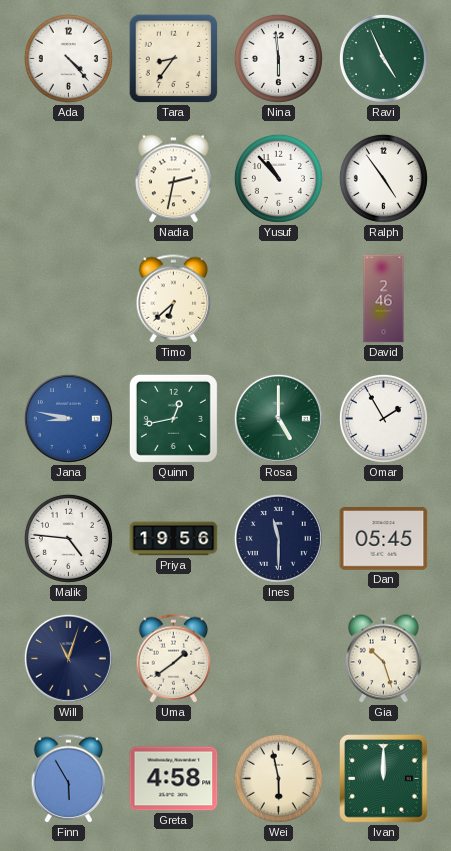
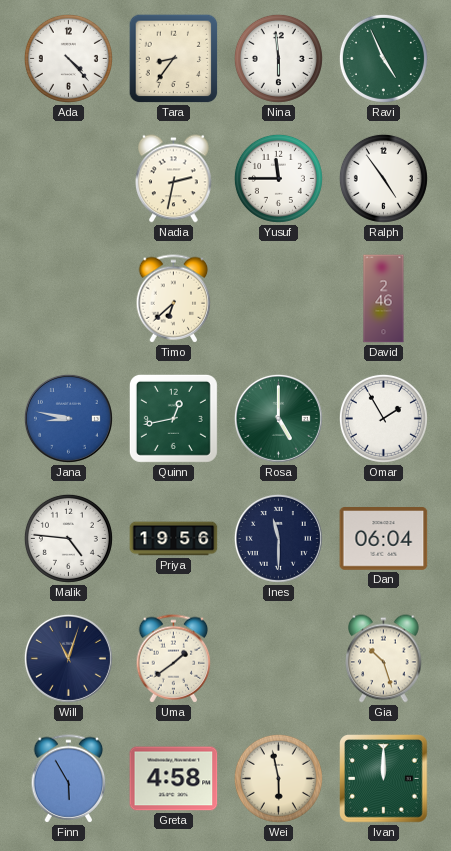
Yusuf: 10:53 -> 11:45 (278, 178)
Dan: 05:45 -> 06:04 (384, 539)
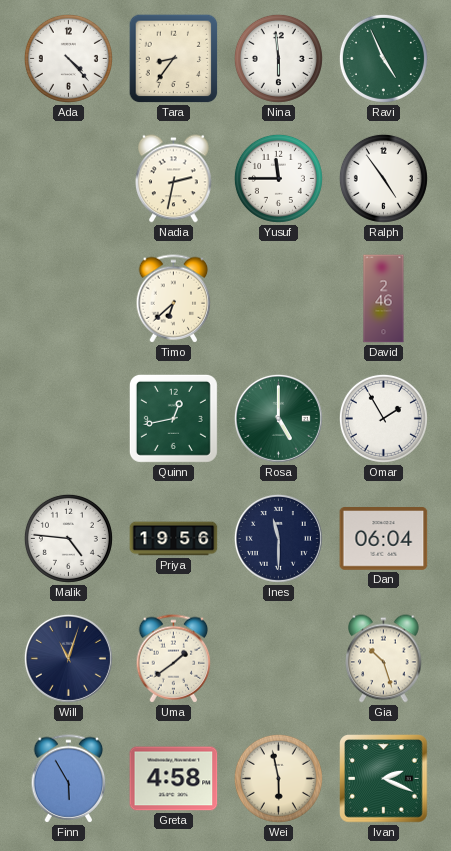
Jana: 8:47 -> none (68, 418)
Ivan: 12:00 -> 2:19 (384, 779)
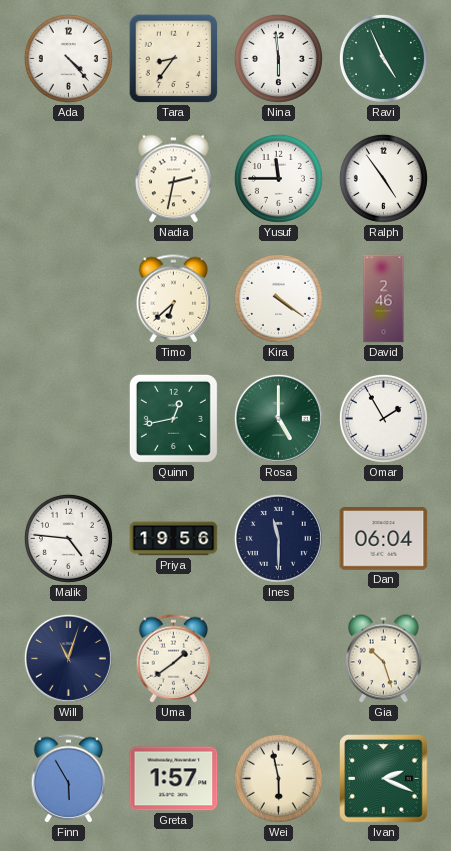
Kira: none -> 4:21 (278, 298)
Greta: 4:58 -> 1:57 (174, 779)
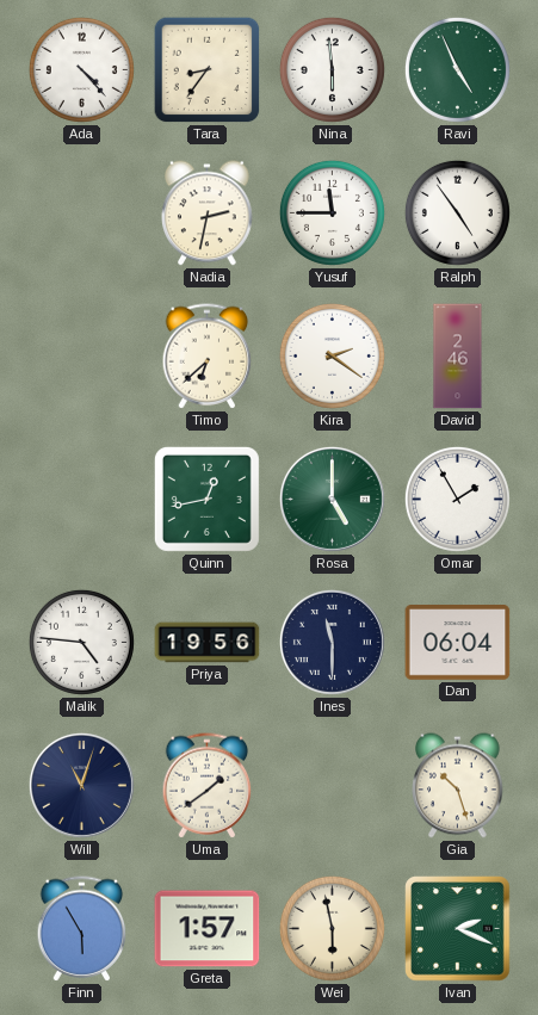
Kira: 4:21 -> 2:21 (332, 355)
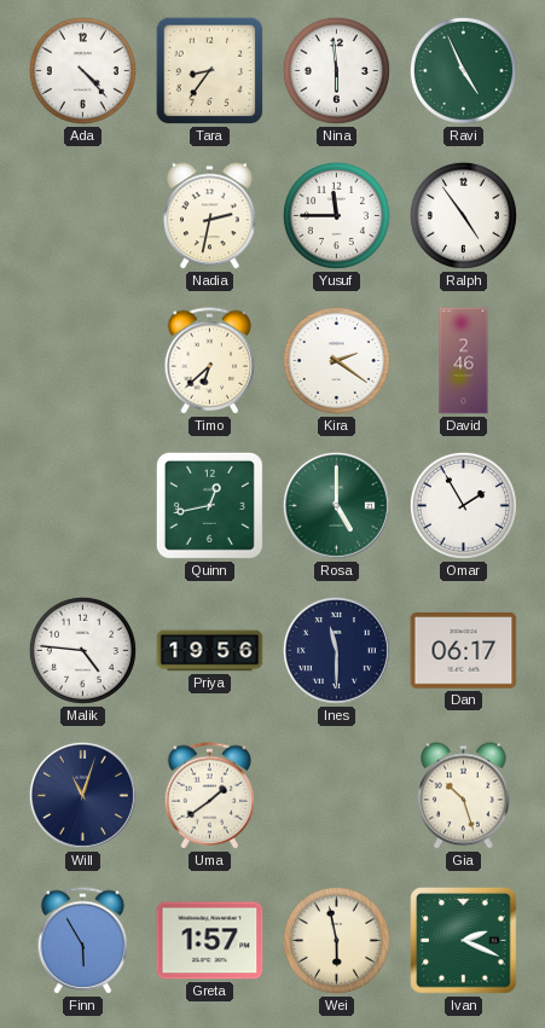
Dan: 06:04 -> 06:17 (464, 651)
